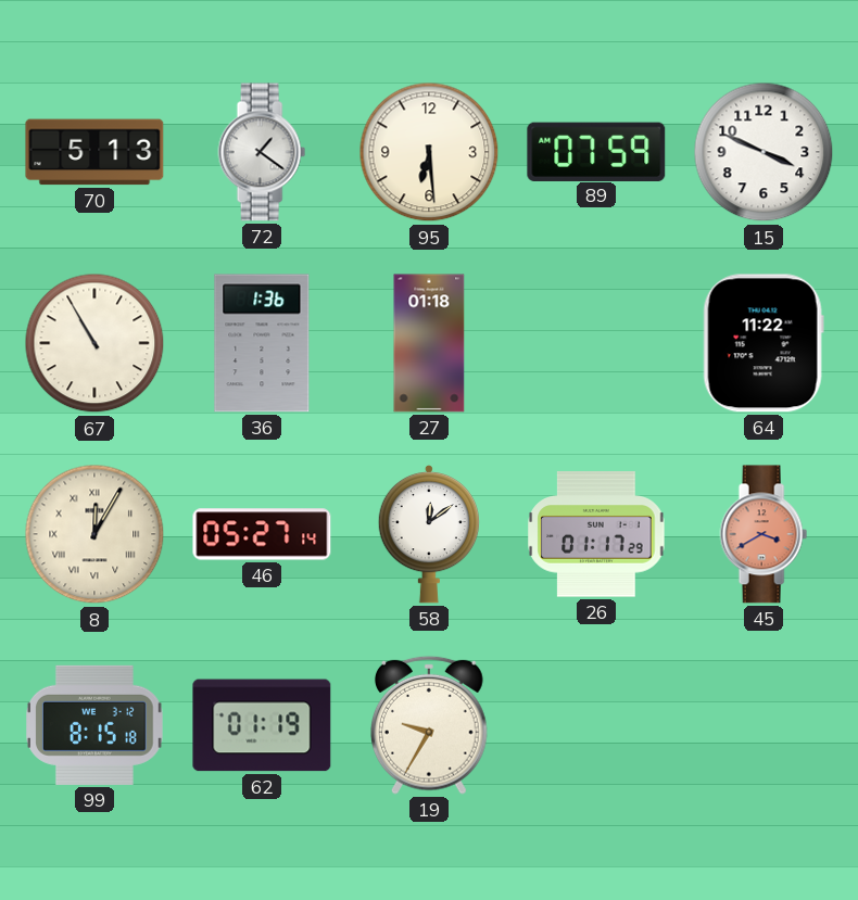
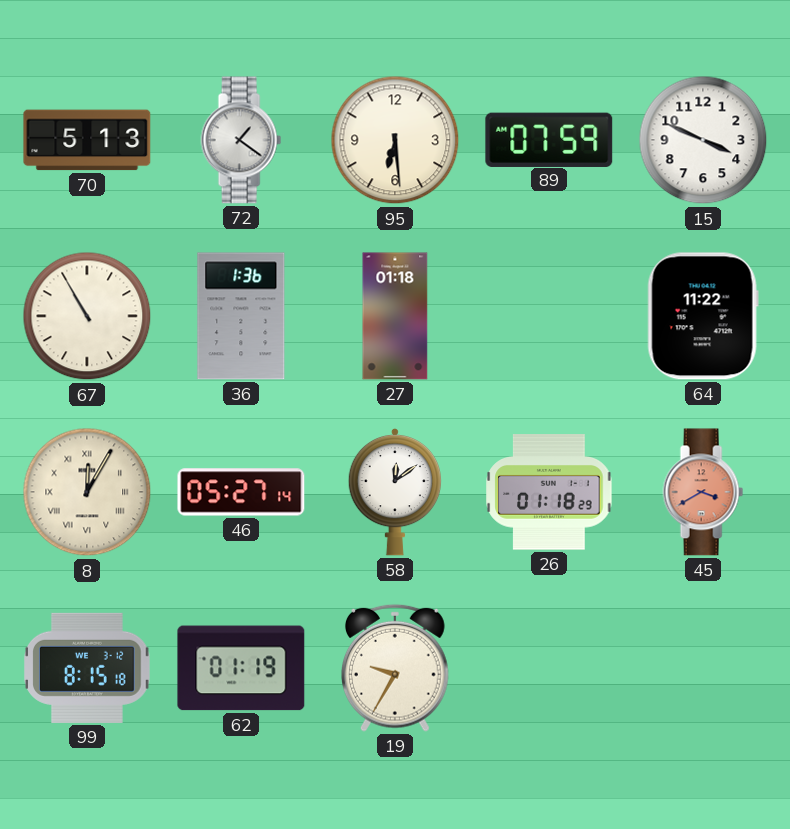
26: 01:17 -> 01:18 (549, 492)
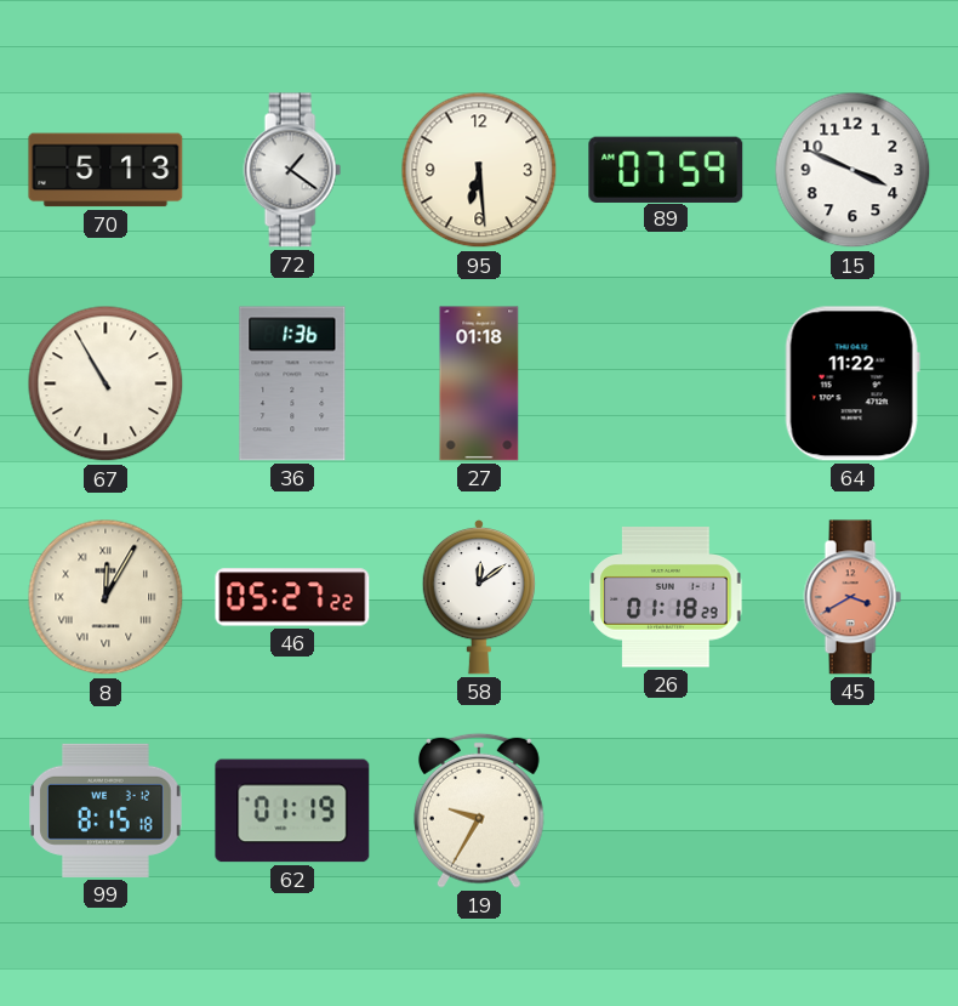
46: 05:27:14 -> 05:27:22 (292, 597)
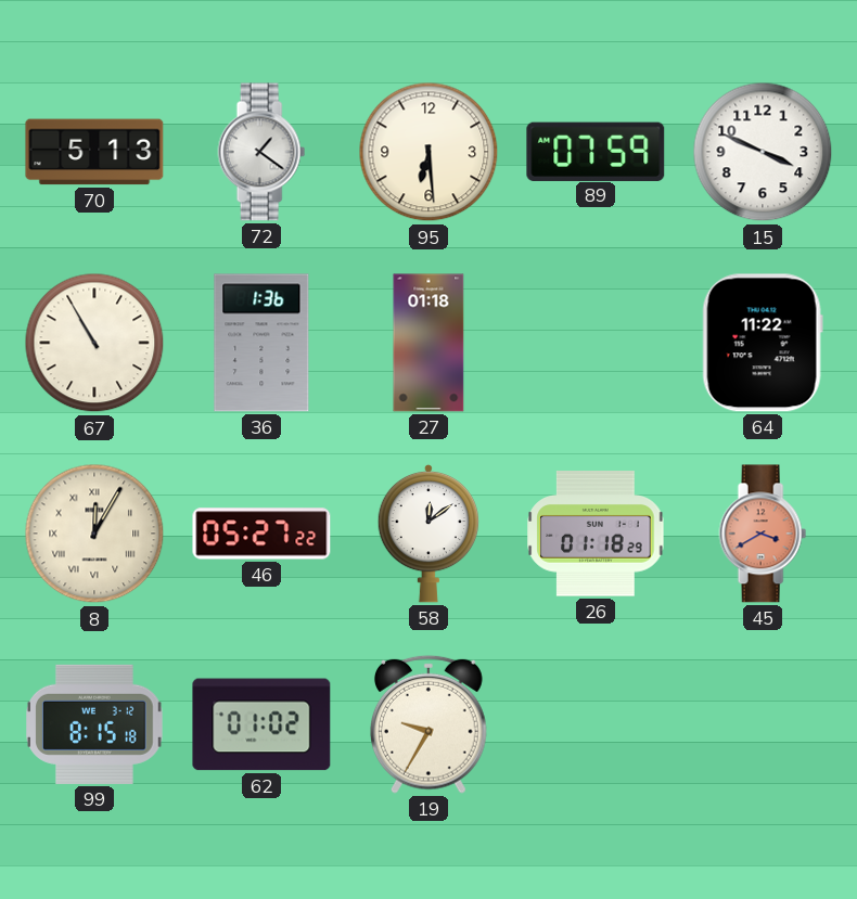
62: 01:19 -> 01:02 (261, 724)
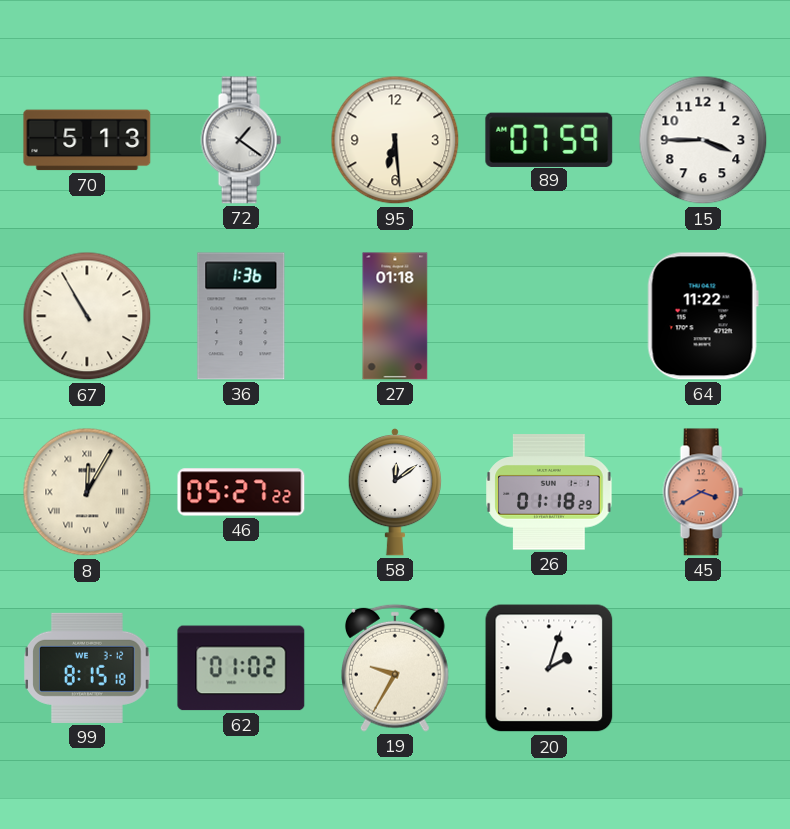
15: 3:49 -> 3:45 (703, 140)
20: none -> 2:03 (549, 668)
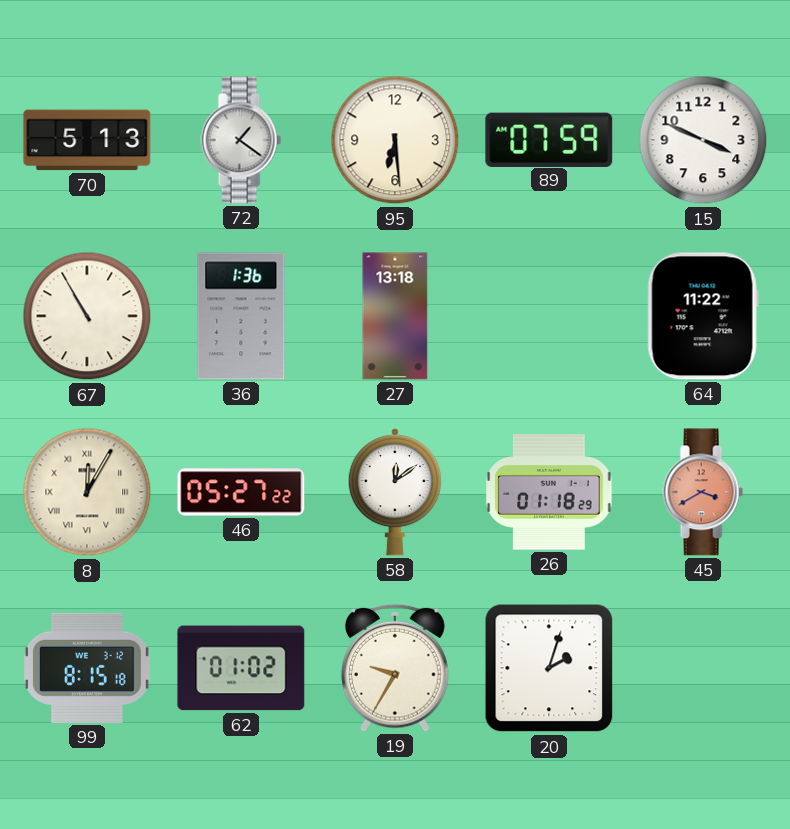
15: 3:45 -> 3:49 (703, 140)
27: 01:18 -> 13:18 (395, 316)
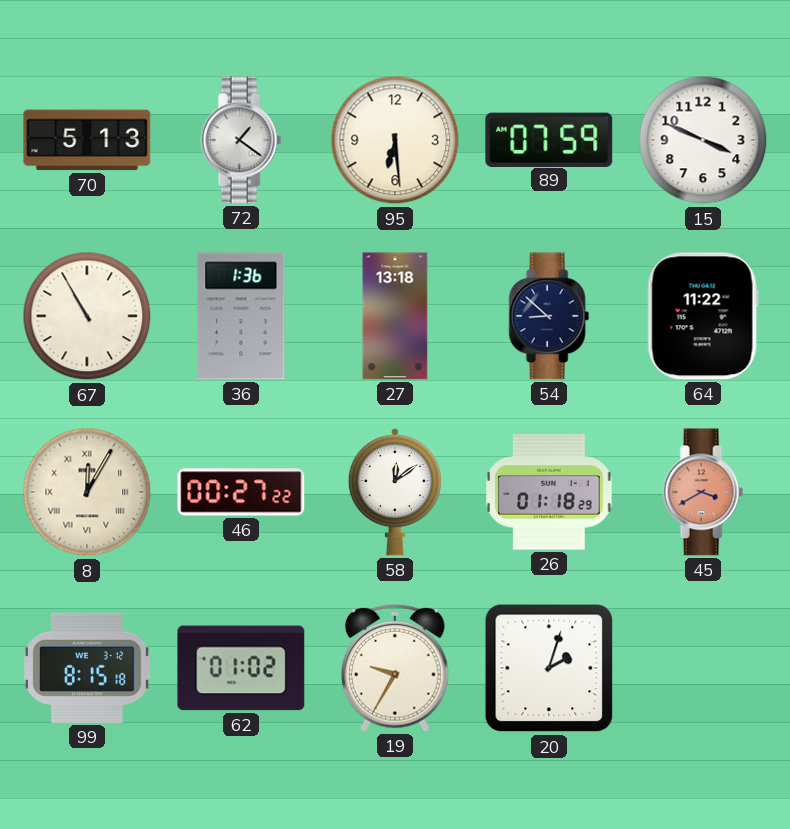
54: none -> 8:52 (549, 316)
46: 05:27 -> 00:27 (241, 492)
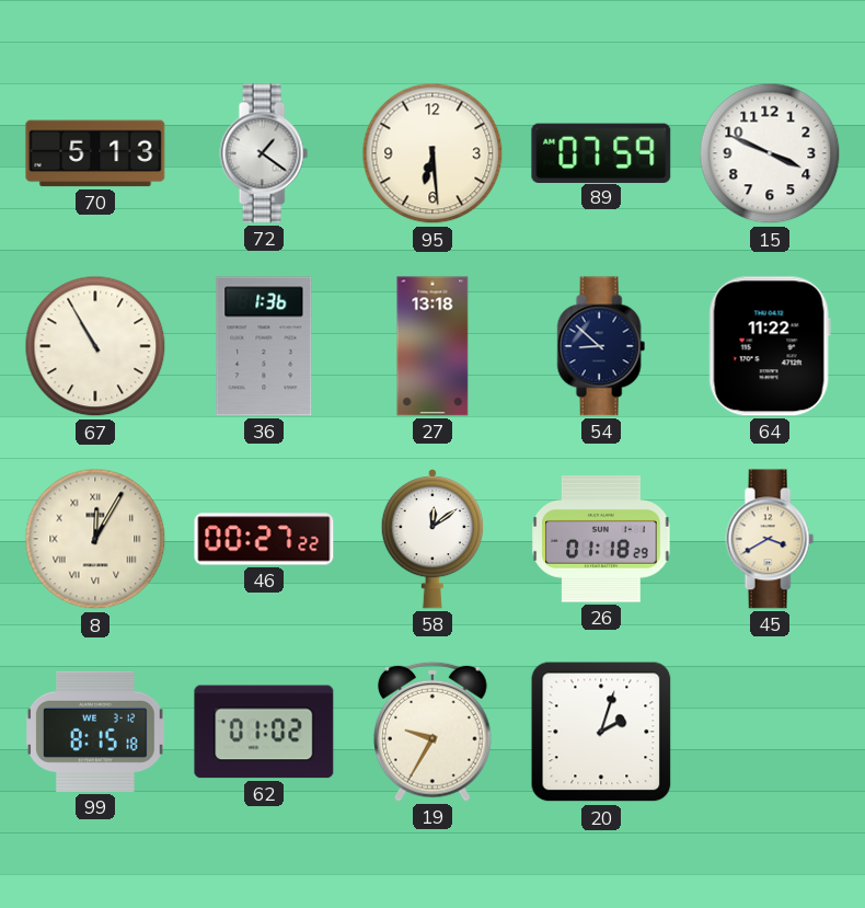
45 dial: salmon -> cream (770, 539)
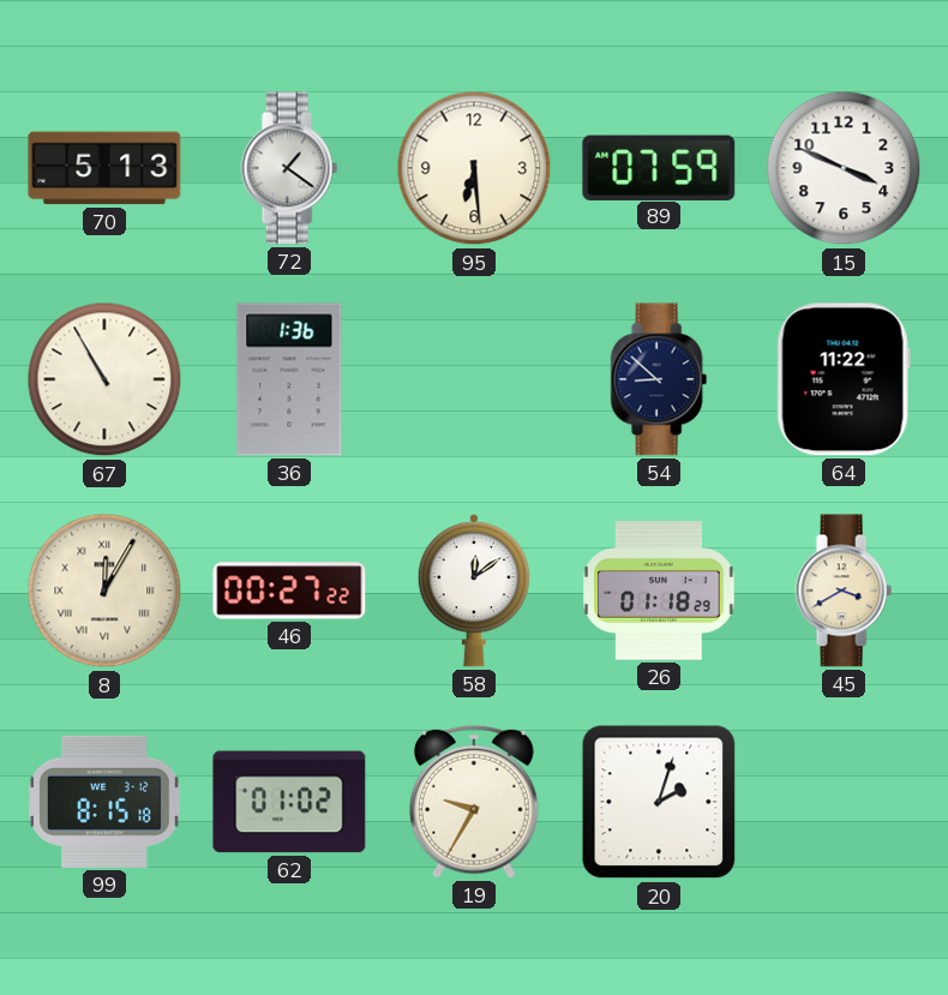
27: 13:18 -> none (432, 346)
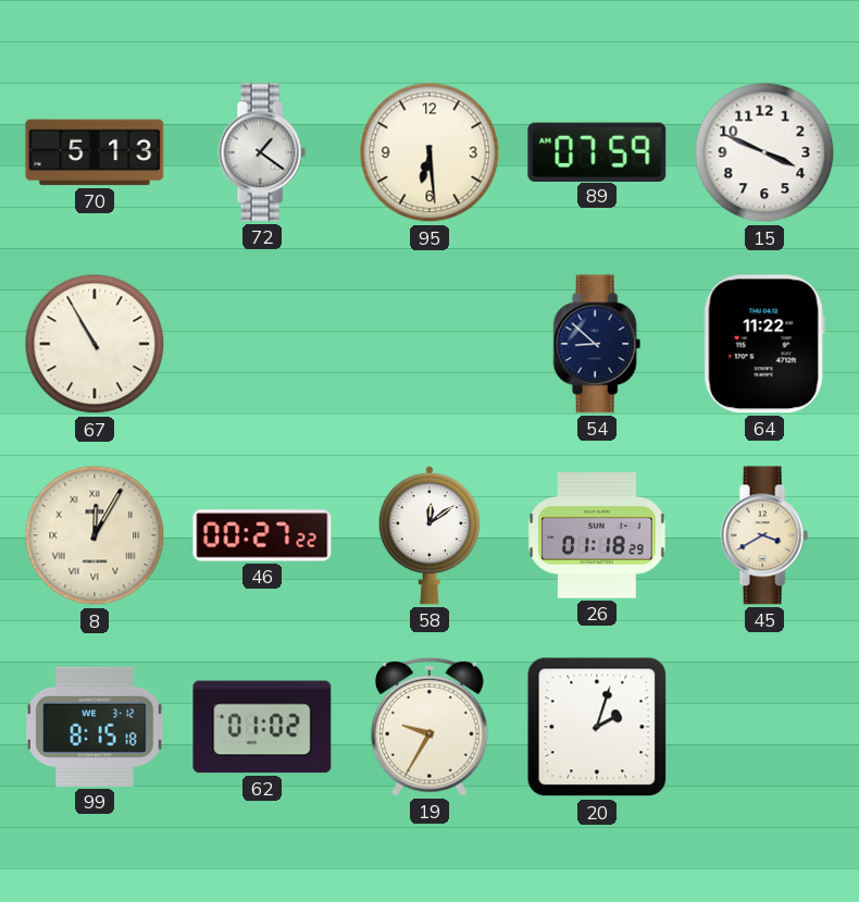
36: 1:36 -> none (289, 379)
